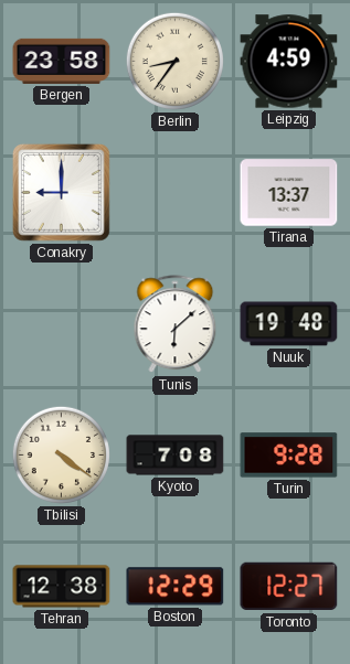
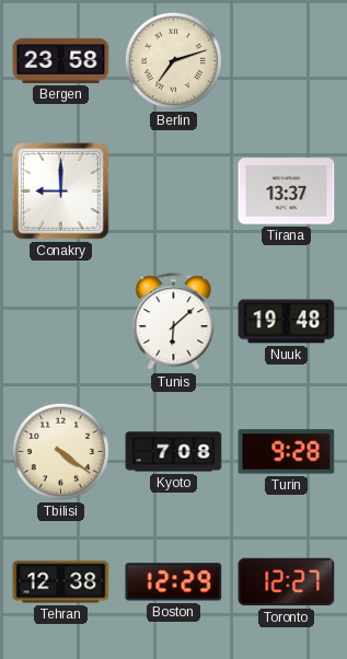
Berlin: 8:36 -> 7:12 (173, 60)
Leipzig: 4:59 -> none (289, 62)
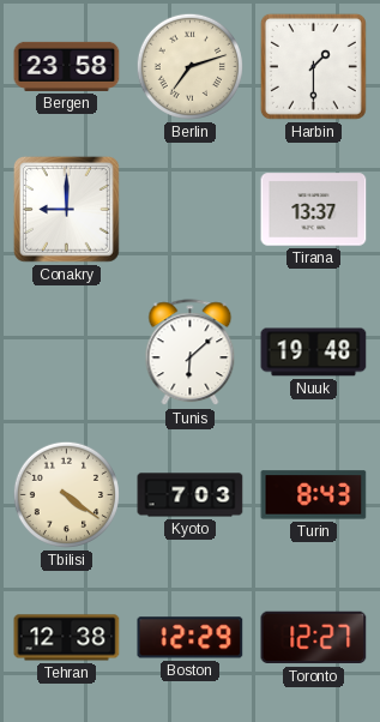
Harbin: none -> 1:30 (313, 66)
Kyoto: 7:08 -> 7:03 (191, 495)
Turin: 9:28 -> 8:43 (314, 495)
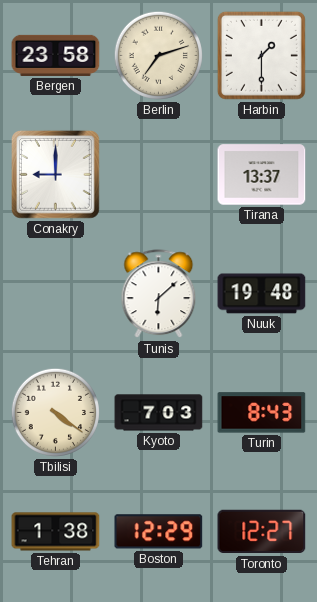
Tehran: 12:38 -> 1:38 (56, 532)
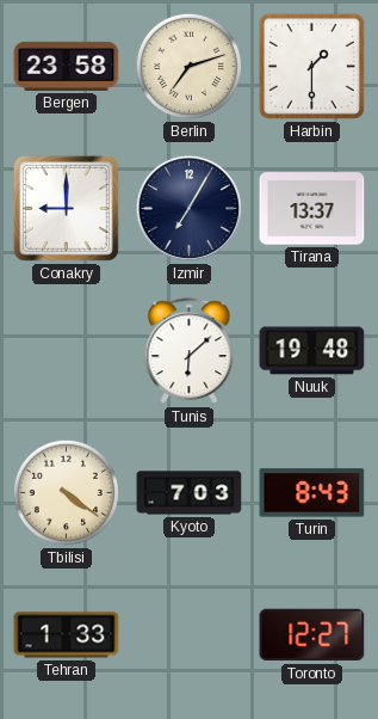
Izmir: none -> 7:05 (188, 208)
Tehran: 1:38 -> 1:33 (67, 635)
Boston: 12:29 -> none (159, 532)
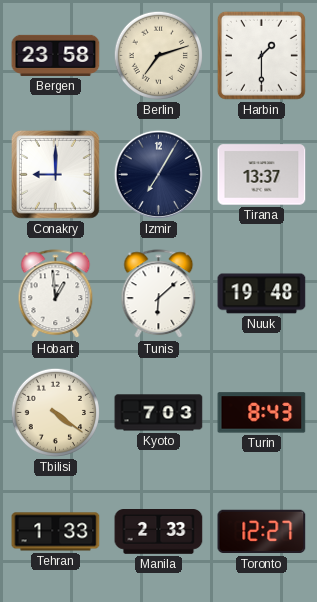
Hobart: none -> 12:59 (56, 294)
Manila: none -> 2:33 (159, 532)
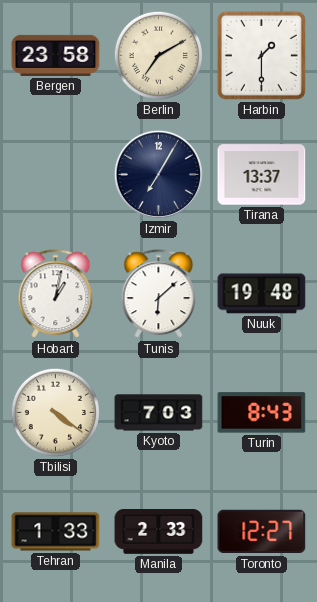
Berlin: 7:12 -> 7:10 (158, 55)
Conakry: 9:00 -> none (55, 174)
Hobart: 12:59 -> 1:02 (56, 294)
